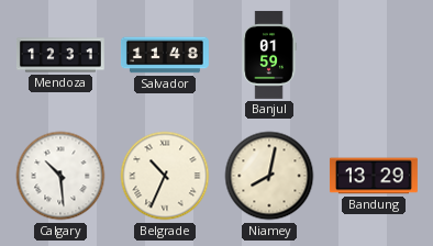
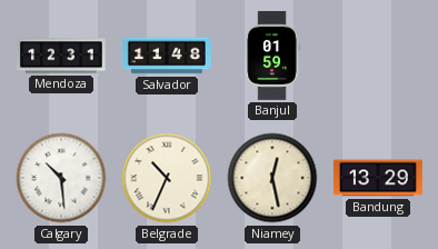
Niamey: 8:02 -> 12:28 (272, 178)
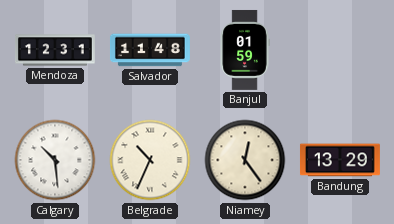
Niamey: 12:28 -> 12:24 (245, 160)
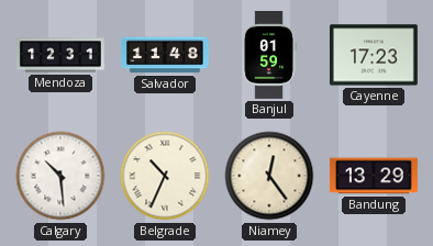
Cayenne: none -> 17:23 (374, 55)
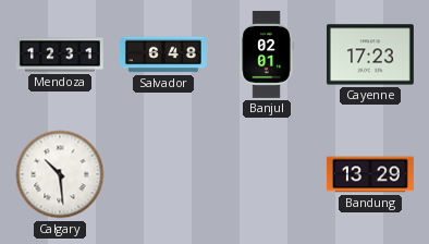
Salvador: 11:48 -> 6:48 (163, 54)
Banjul: 01:59 -> 02:01 (267, 54)
Belgrade: 10:34 -> none (165, 176)
Niamey: 12:24 -> none (269, 176)
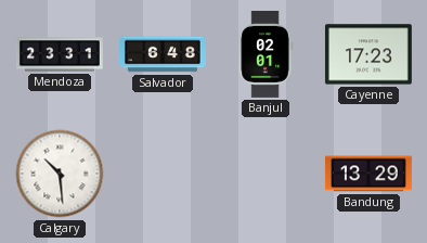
Mendoza: 12:31 -> 23:31 (60, 54)
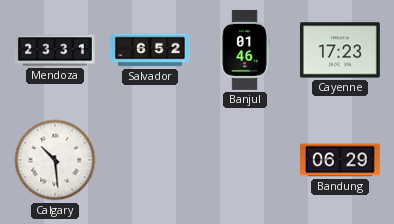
Salvador: 6:48 -> 6:52 (150, 50)
Banjul: 02:01 -> 01:46 (245, 50)
Bandung: 13:29 -> 06:29 (340, 160)
